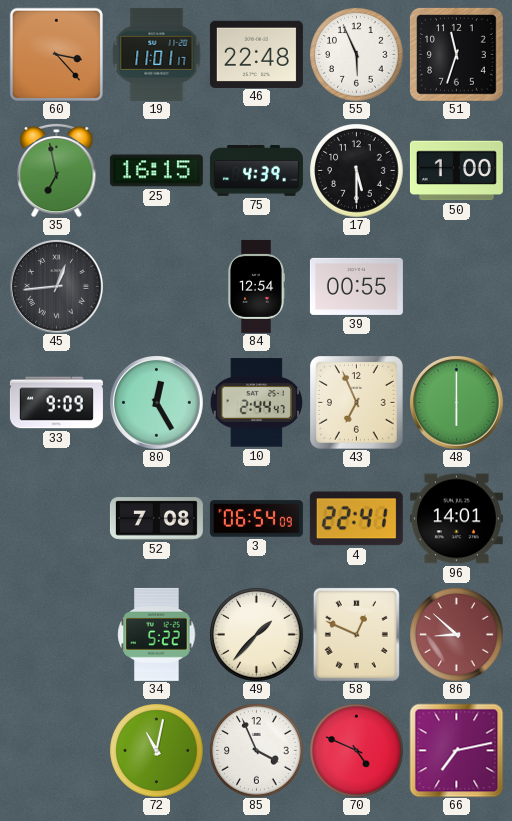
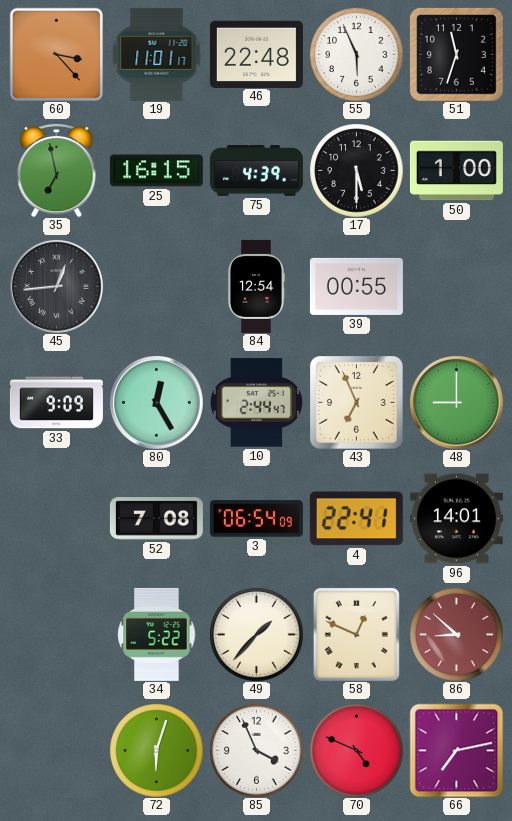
48: 6:00 -> 9:00 (457, 403)
72: 11:02 -> 6:03 (156, 750)
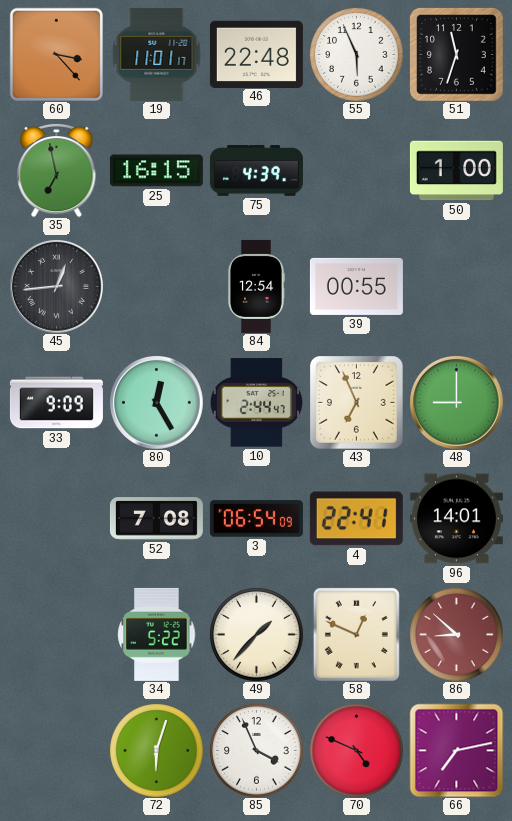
17: 5:30 -> none (356, 170)
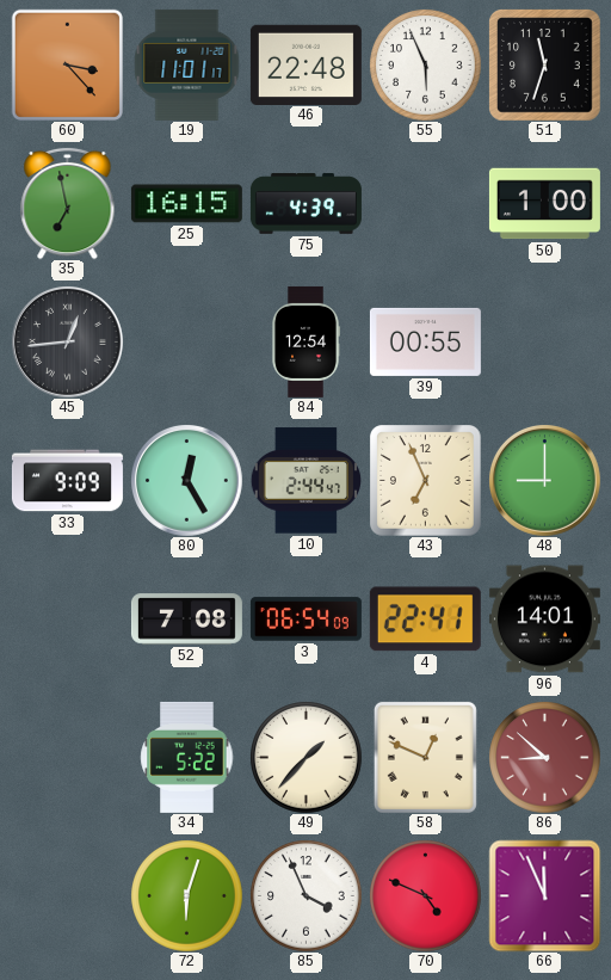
66: 7:13 -> 11:56 (544, 895)
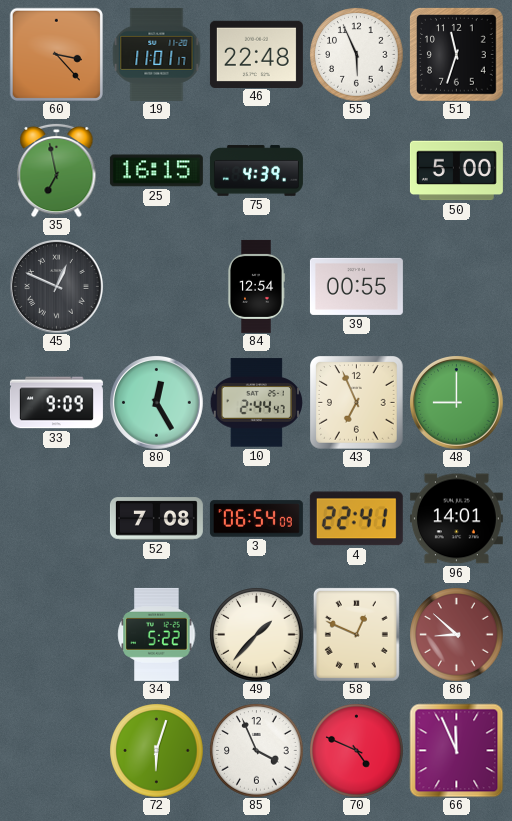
50: 1:00 -> 5:00 (456, 171)
45: 12:44 -> 12:49 (57, 287)
